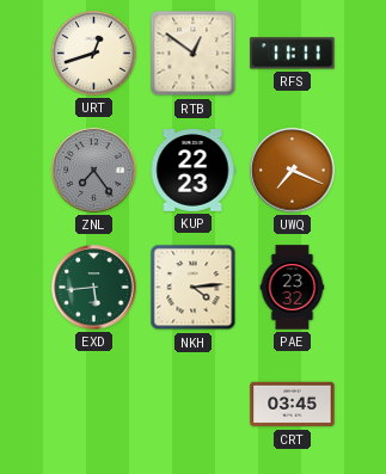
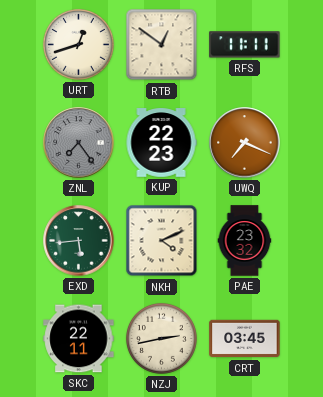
NKH: 4:14 -> 4:11 (162, 241)
SKC: none -> 22:11 (79, 339)
NZJ: none -> 2:43 (161, 338)
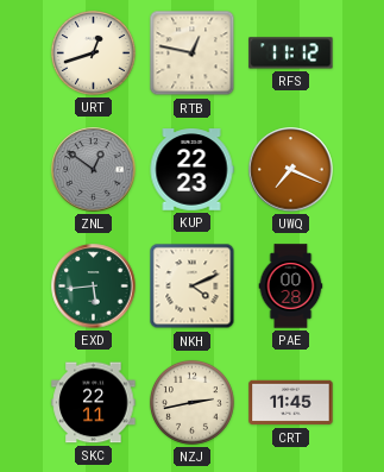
RTB: 12:51 -> 12:47 (193, 54)
RFS: 11:11 -> 11:12 (291, 54)
ZNL: 7:24 -> 12:51 (94, 170)
PAE: 23:32 -> 00:28 (291, 287)
CRT: 03:45 -> 11:45 (291, 403)
